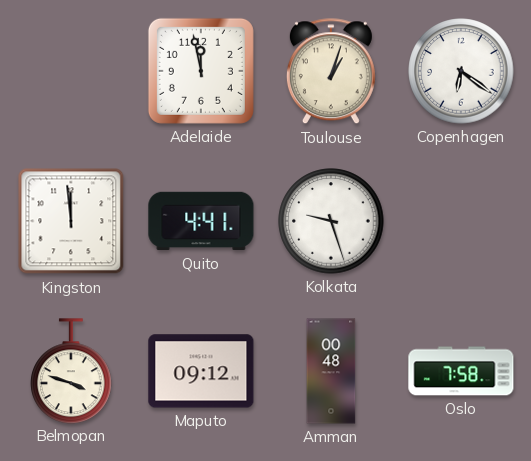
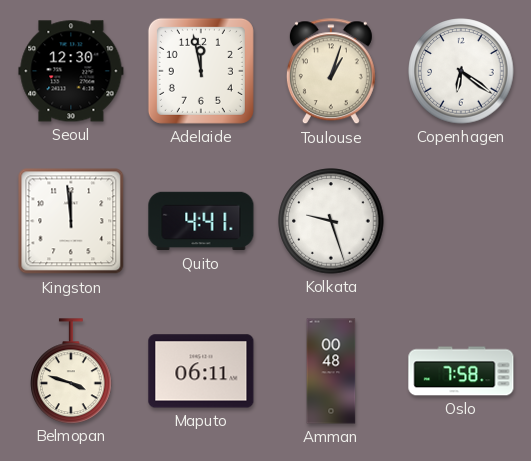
Seoul: none -> 12:30 (71, 71)
Maputo: 09:12 -> 06:11 (201, 371)
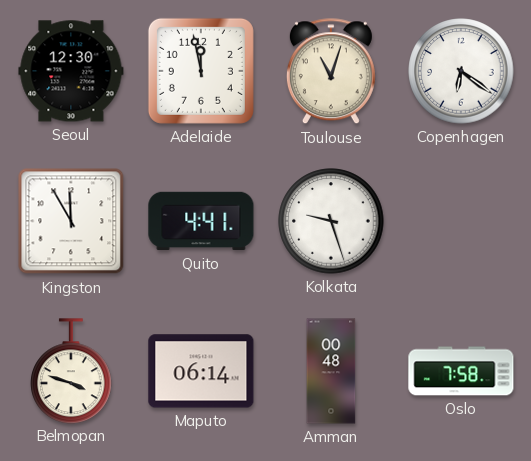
Toulouse: 1:03 -> 11:03 (331, 72)
Kingston: 11:59 -> 11:55 (71, 221)
Maputo: 06:11 -> 06:14 (201, 371)
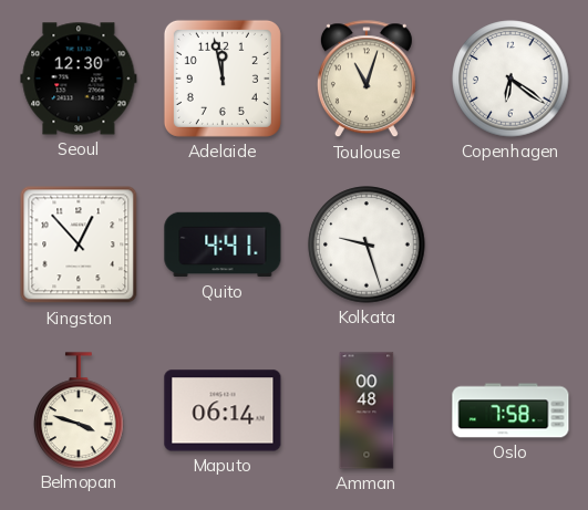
Kingston: 11:55 -> 12:53 (79, 244)
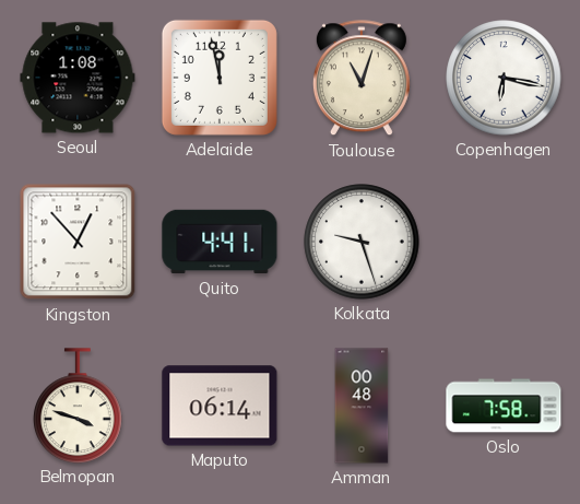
Seoul: 12:30 -> 1:08 (78, 78)
Copenhagen: 6:21 -> 6:17 (504, 78)
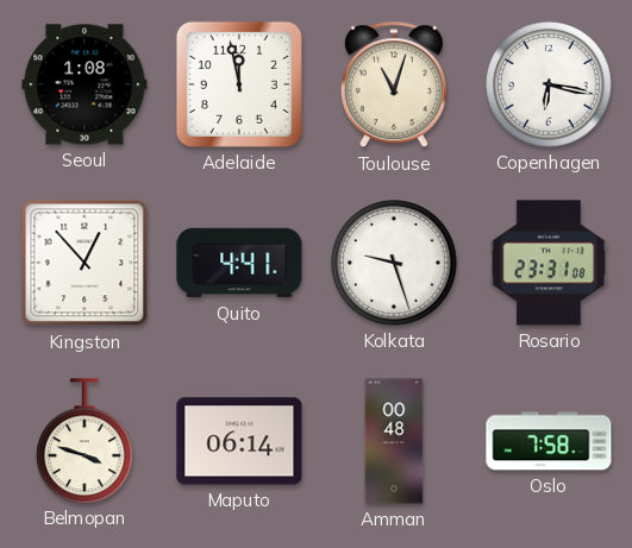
Rosario: none -> 23:31 (549, 263)
